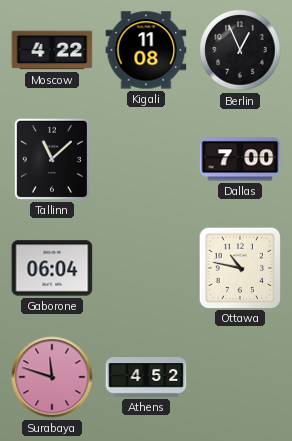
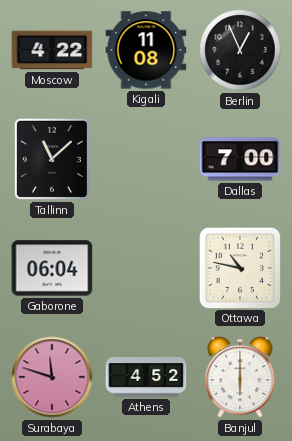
Banjul: none -> 6:00 (240, 377)
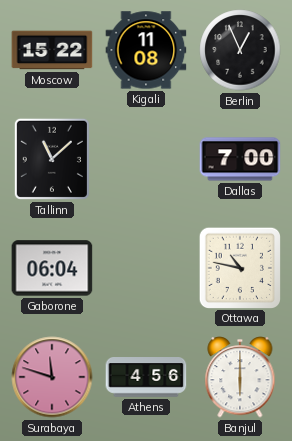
Moscow: 4:22 -> 15:22 (52, 50)
Athens: 4:52 -> 4:56 (146, 378)
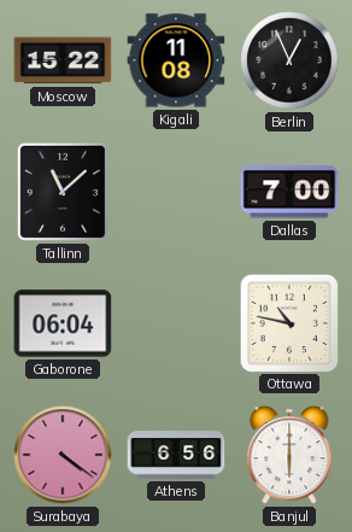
Surabaya: 11:48 -> 4:21 (63, 455)
Athens: 4:56 -> 6:56 (176, 456)
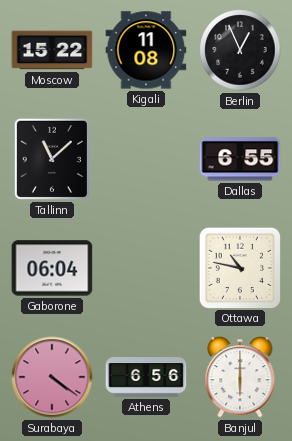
Dallas: 7:00 -> 6:55 (240, 159)
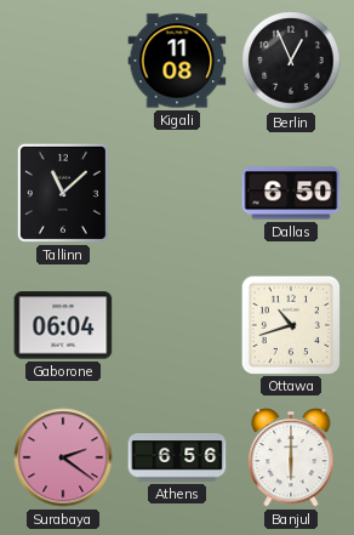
Moscow: 15:22 -> none (52, 50)
Dallas: 6:55 -> 6:50 (291, 193)
Ottawa: 10:47 -> 10:42 (290, 324)
Surabaya: 4:21 -> 2:21 (63, 457)
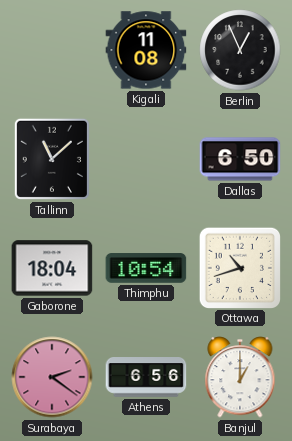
Gaborone: 06:04 -> 18:04 (52, 268)
Thimphu: none -> 10:54 (146, 268)
Banjul: 6:00 -> 1:00 (240, 377)
